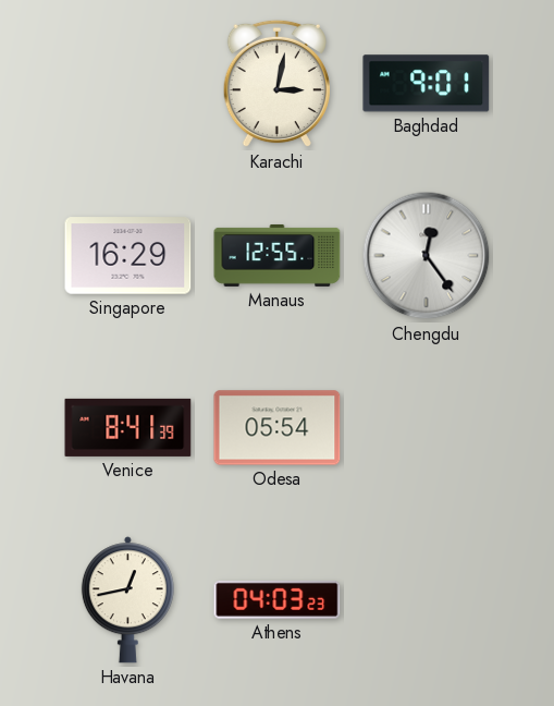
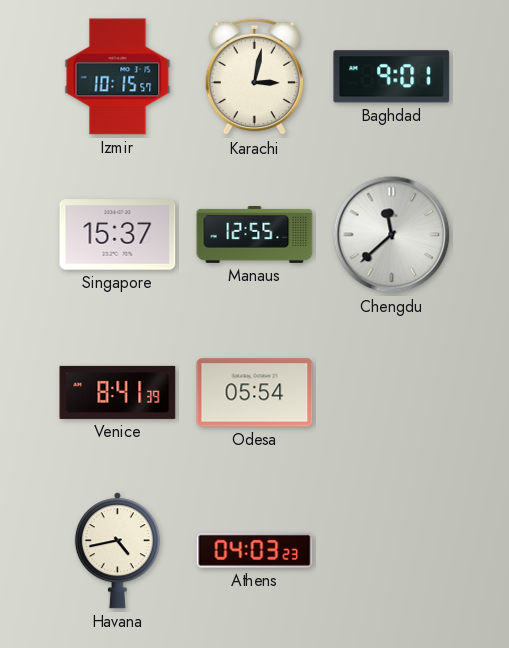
Izmir: none -> 10:15 (118, 77)
Singapore: 16:29 -> 15:37 (118, 235)
Chengdu: 12:24 -> 11:38 (392, 235)
Havana: 12:43 -> 4:43 (117, 551)
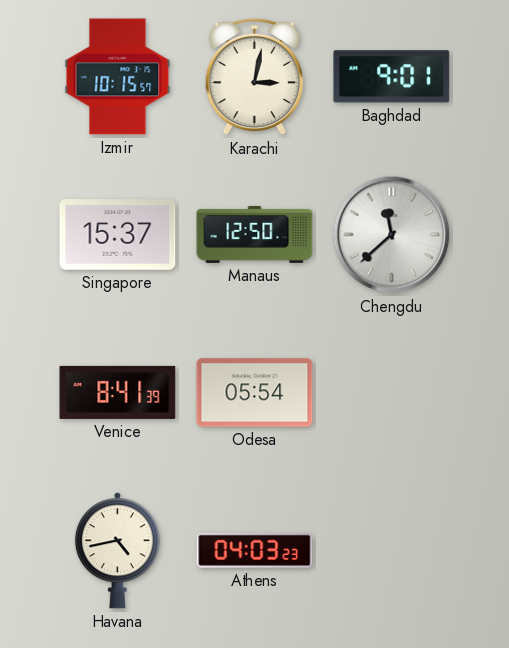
Manaus: 12:55 -> 12:50 (255, 235)
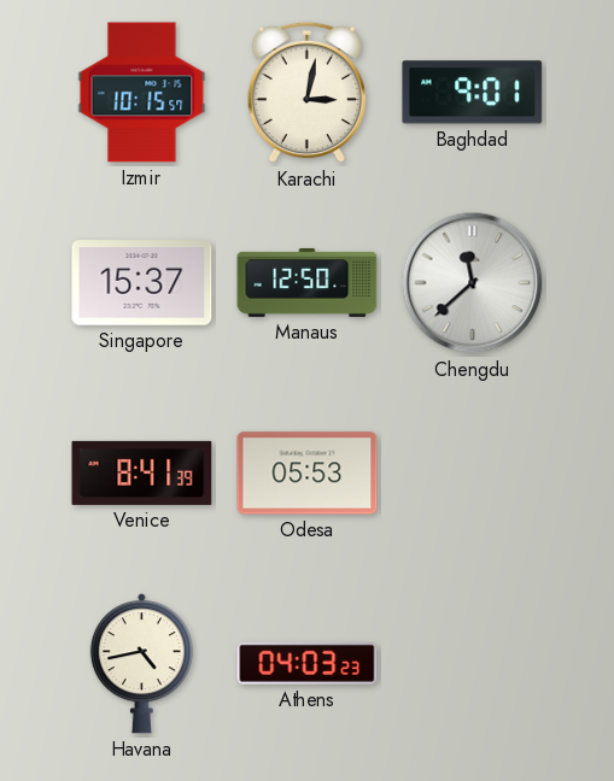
Odesa: 05:54 -> 05:53 (308, 474)
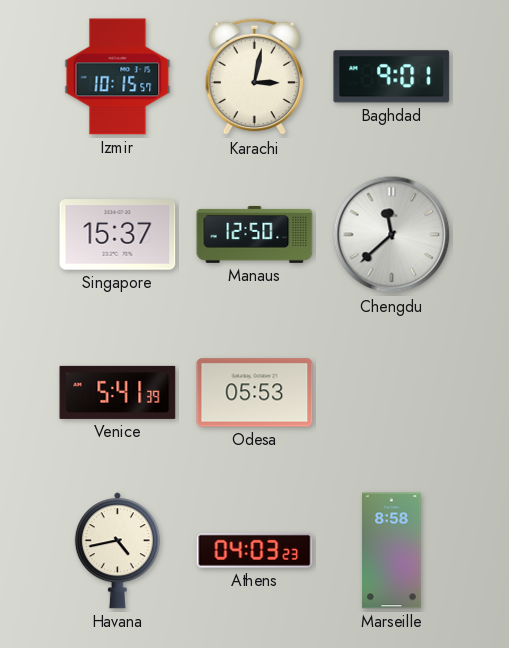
Venice: 8:41 -> 5:41 (118, 392)
Marseille: none -> 8:58 (392, 551)
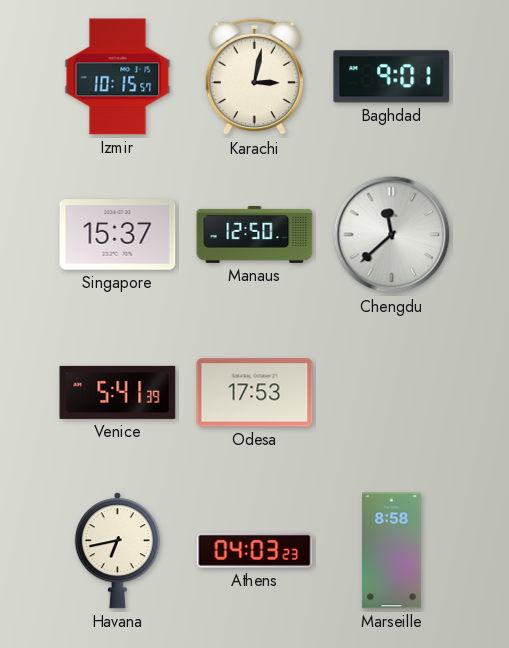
Odesa: 05:53 -> 17:53 (255, 393)
Havana: 4:43 -> 6:43 (117, 551)
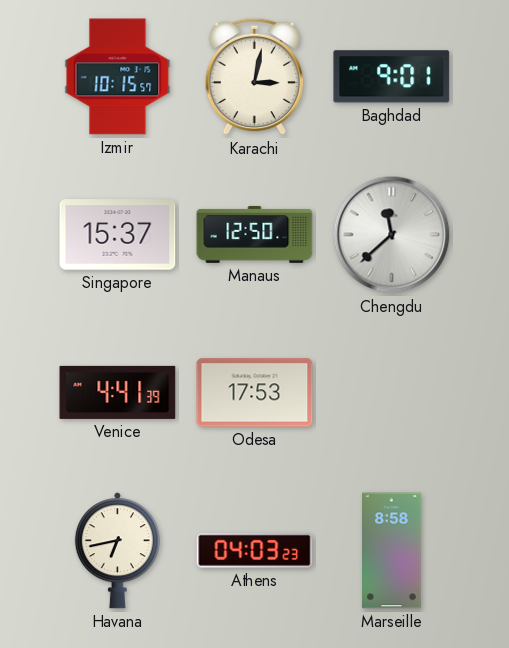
Venice: 5:41 -> 4:41 (118, 392)
